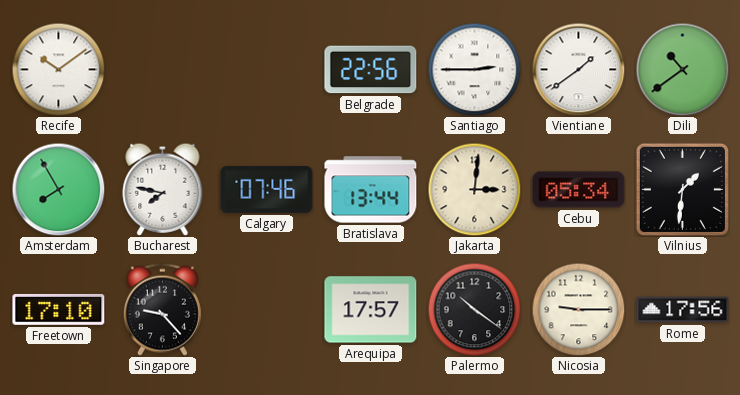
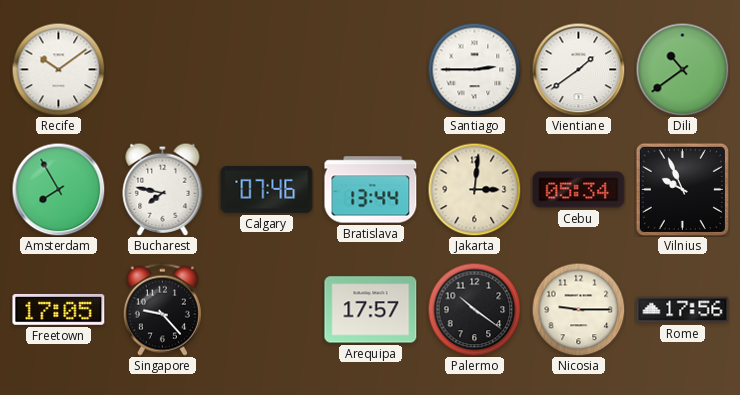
Belgrade: 22:56 -> none (371, 70)
Vilnius: 1:31 -> 9:56 (682, 189)
Freetown: 17:10 -> 17:05 (59, 309)
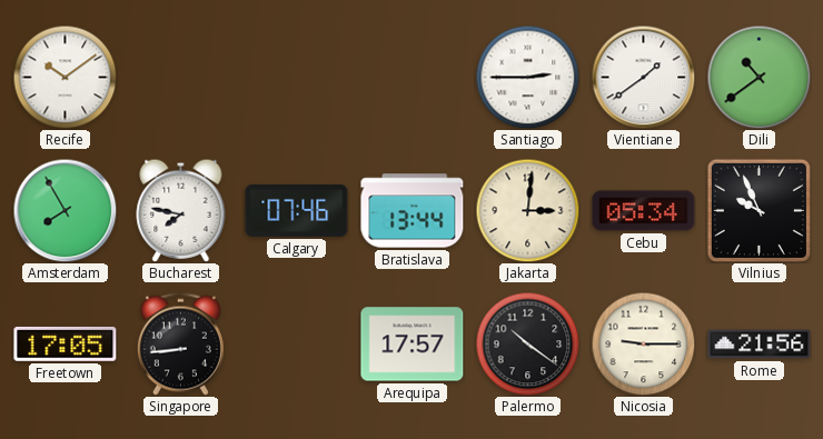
Singapore: 9:23 -> 8:44 (180, 343)
Rome: 17:56 -> 21:56 (760, 345)
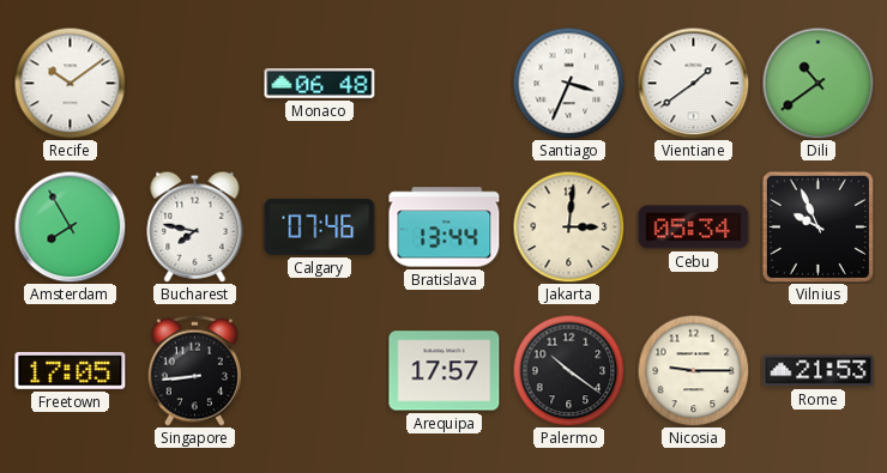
Monaco: none -> 06:48 (320, 84)
Santiago: 2:45 -> 3:34 (568, 83)
Rome: 21:56 -> 21:53 (819, 371)
